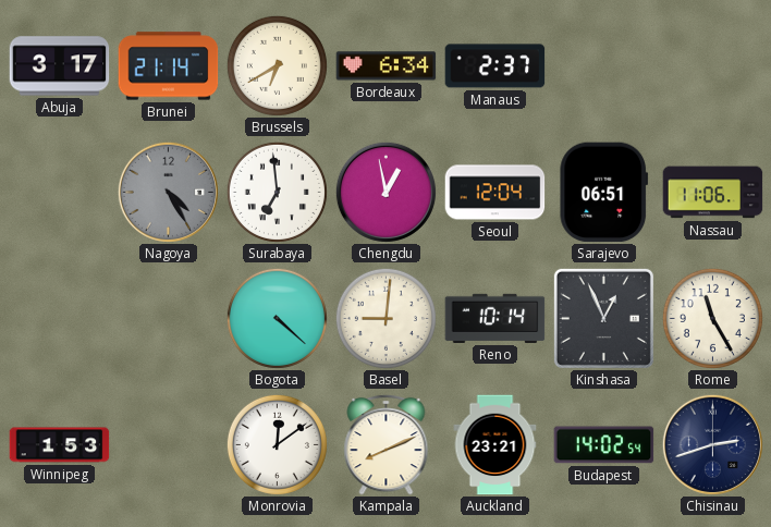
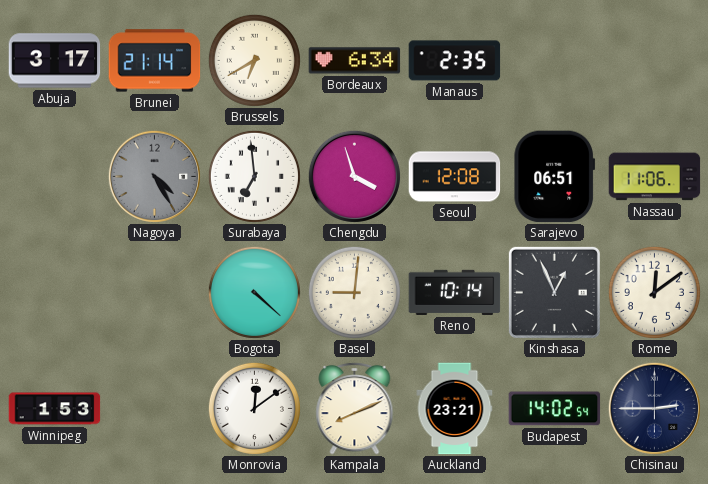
Manaus: 2:37 -> 2:35 (455, 61)
Chengdu: 12:58 -> 3:57 (354, 176)
Seoul: 12:04 -> 12:08 (455, 177)
Rome: 11:25 -> 12:09 (654, 292)
Chisinau: 2:42 -> 2:45 (654, 408)
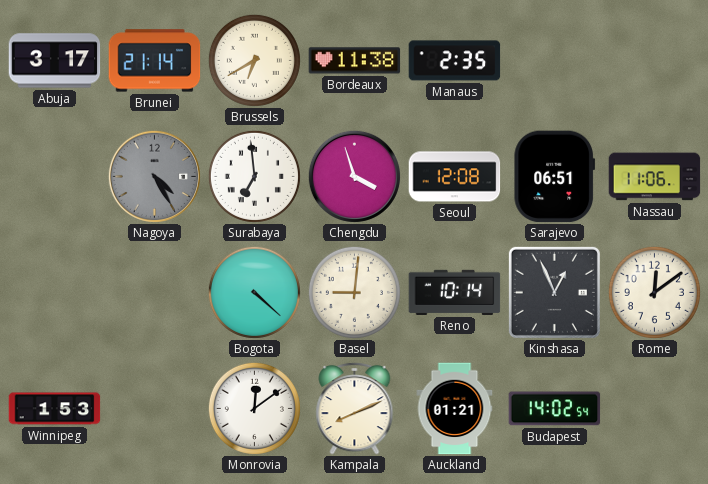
Bordeaux: 6:34 -> 11:38 (355, 61)
Auckland: 23:21 -> 01:21 (455, 409)
Chisinau: 2:45 -> none (654, 408)
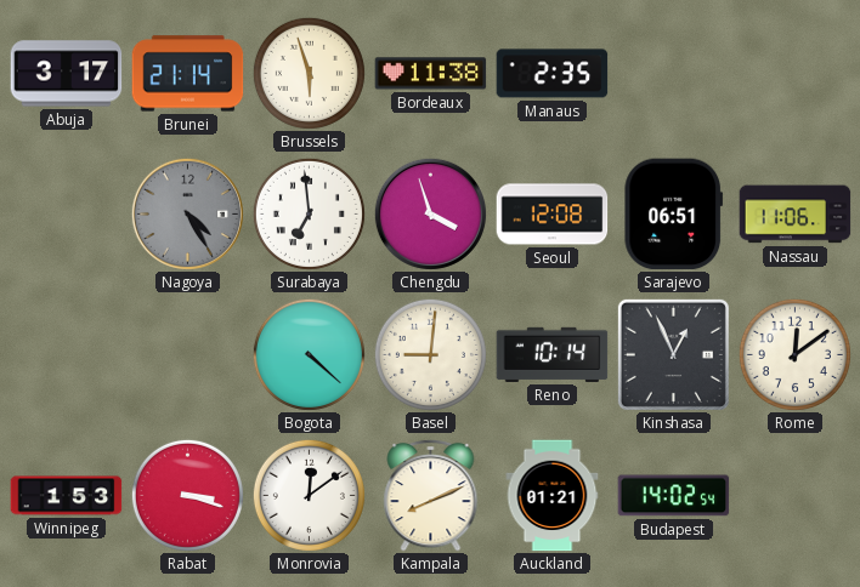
Brussels: 6:40 -> 5:57 (309, 73)
Rabat: none -> 3:18 (187, 495)
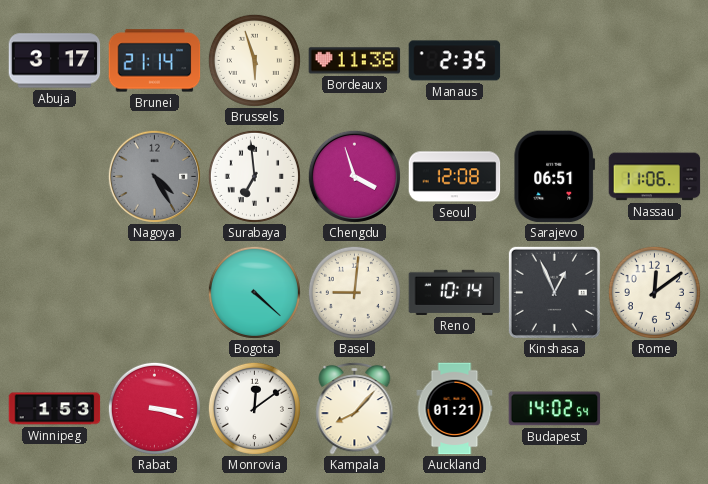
Kampala: 8:11 -> 8:07 (355, 408)
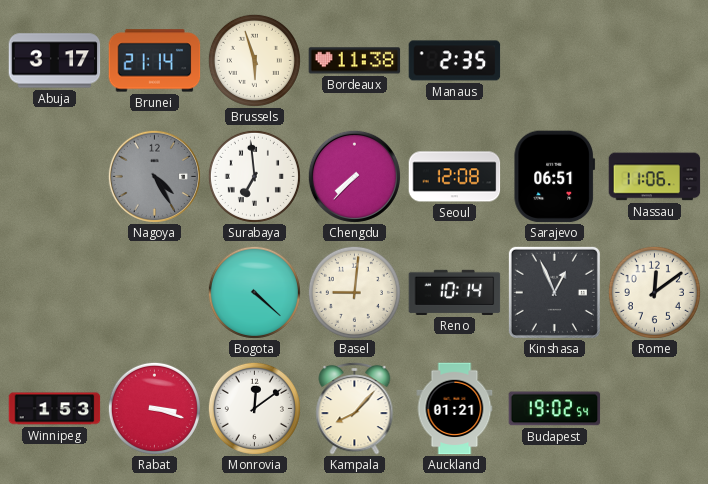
Chengdu: 3:57 -> 7:37 (354, 176)
Budapest: 14:02 -> 19:02 (555, 409)
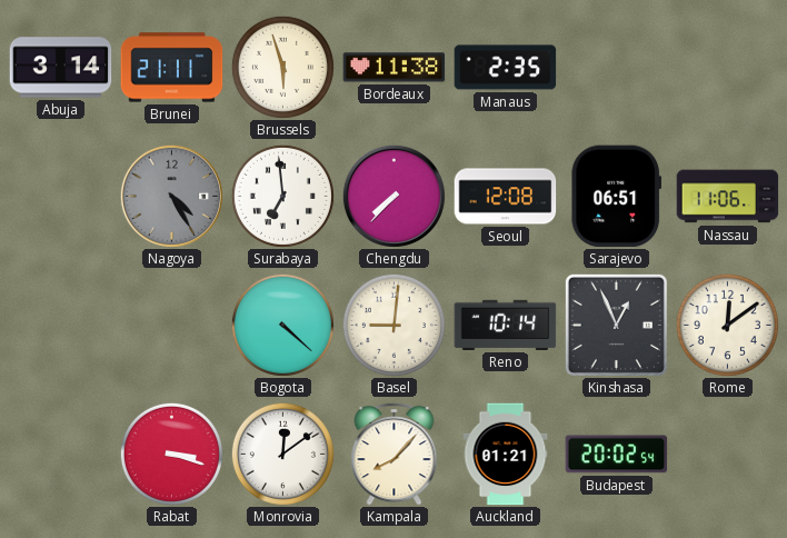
Abuja: 3:17 -> 3:14 (61, 68)
Brunei: 21:14 -> 21:11 (172, 68)
Winnipeg: 1:53 -> none (55, 409)
Budapest: 19:02 -> 20:02 (617, 455)
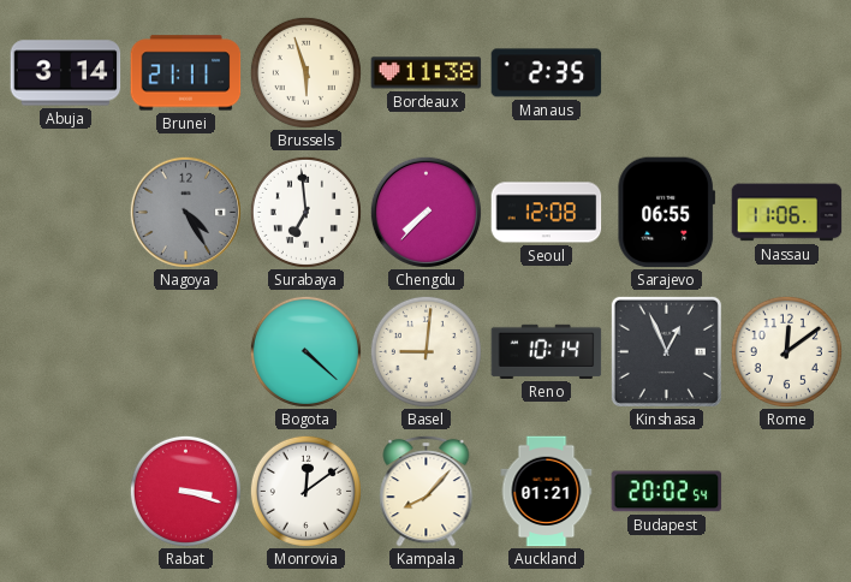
Sarajevo: 06:51 -> 06:55 (667, 213)
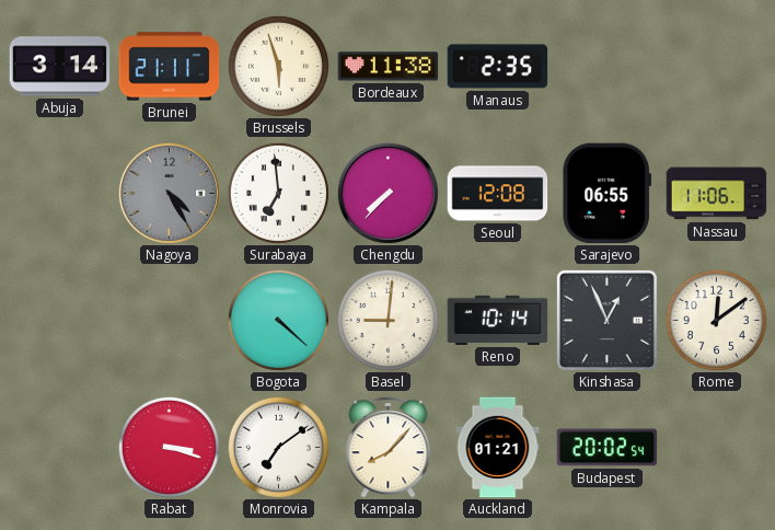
Monrovia: 12:09 -> 7:09 (278, 447)
